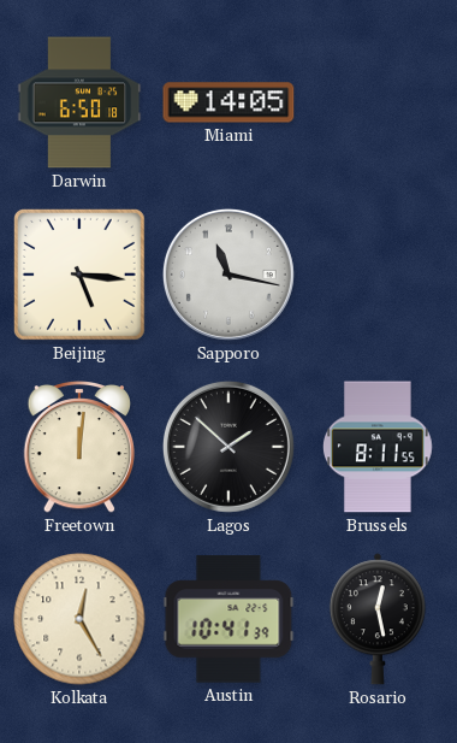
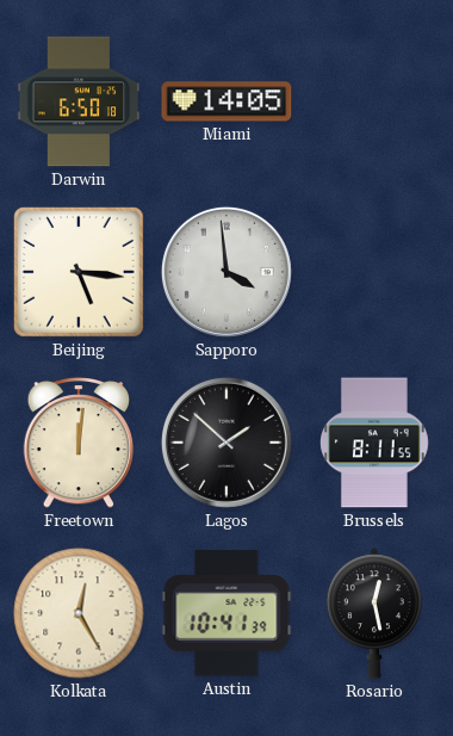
Sapporo: 11:17 -> 3:59 (226, 272)
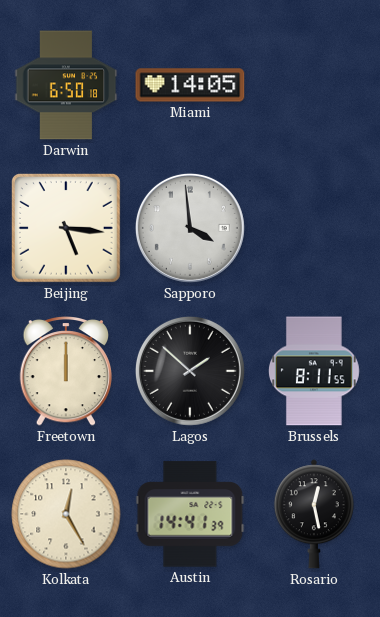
Freetown: 12:01 -> 12:00 (66, 372)
Austin: 10:41 -> 14:41 (190, 514)
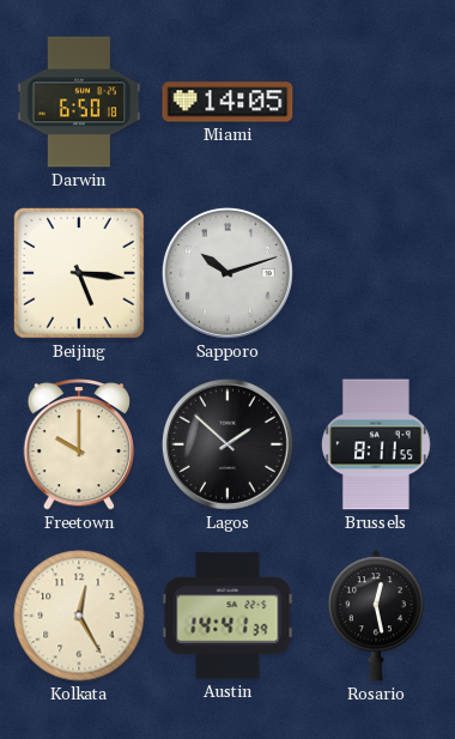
Sapporo: 3:59 -> 10:12 (227, 273)
Freetown: 12:00 -> 10:00 (79, 446)
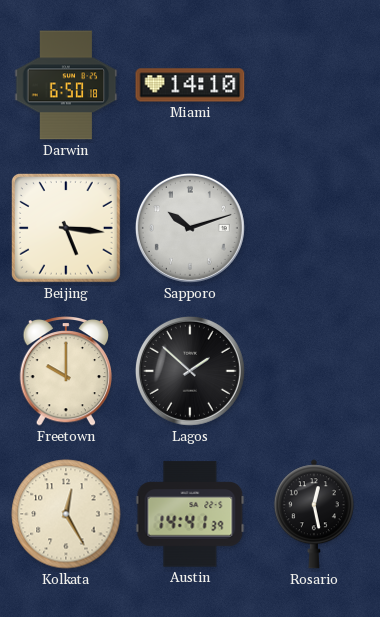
Miami: 14:05 -> 14:10 (190, 85)
Brussels: 8:11 -> none (376, 444)
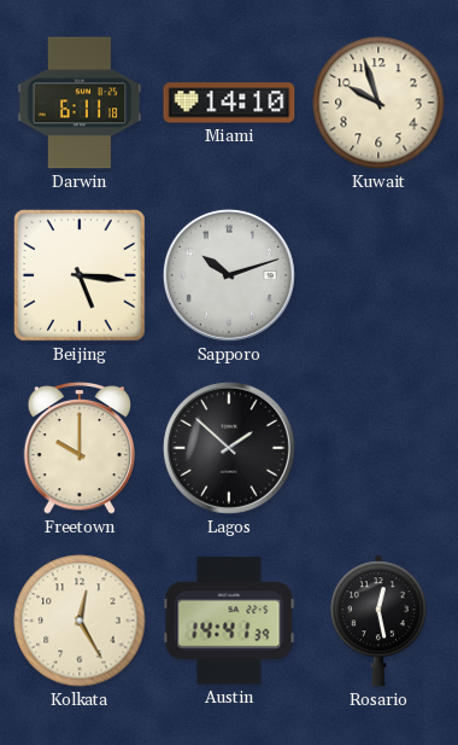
Darwin: 6:50 -> 6:11 (80, 103)
Kuwait: none -> 9:57 (378, 103)
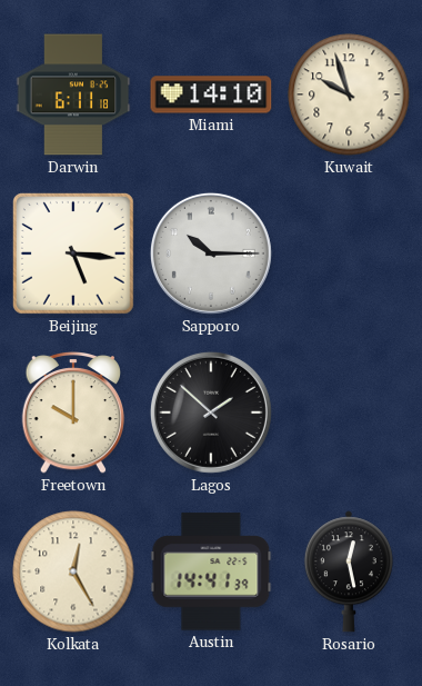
Sapporo: 10:12 -> 10:15 (211, 253)
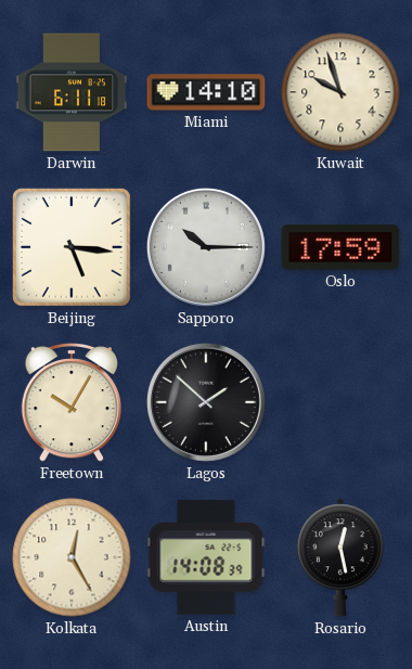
Oslo: none -> 17:59 (340, 247)
Freetown: 10:00 -> 10:05 (72, 403)
Austin: 14:41 -> 14:08 (206, 557)
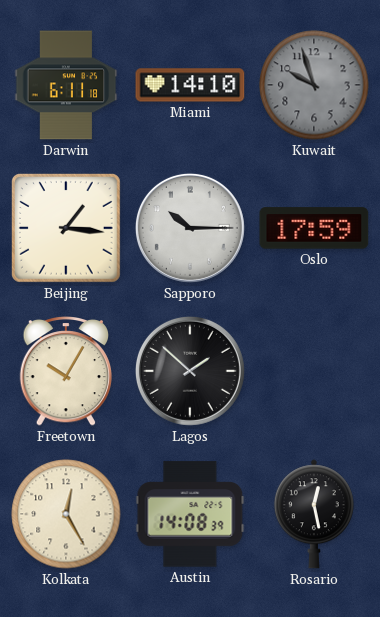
Kuwait dial: cream -> grey (314, 85)
Beijing: 5:16 -> 1:16 (66, 228)
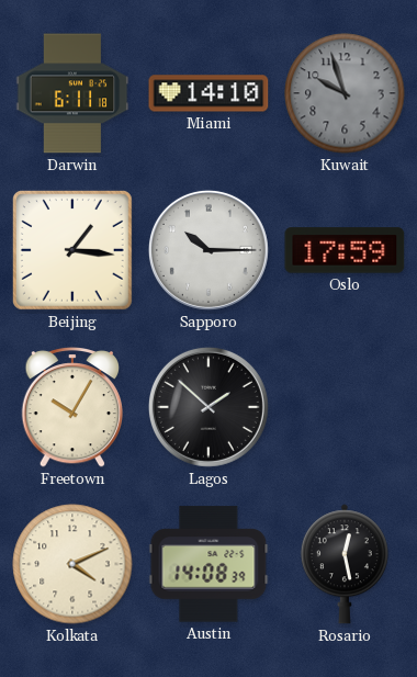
Kolkata: 12:25 -> 4:11 (72, 564)
